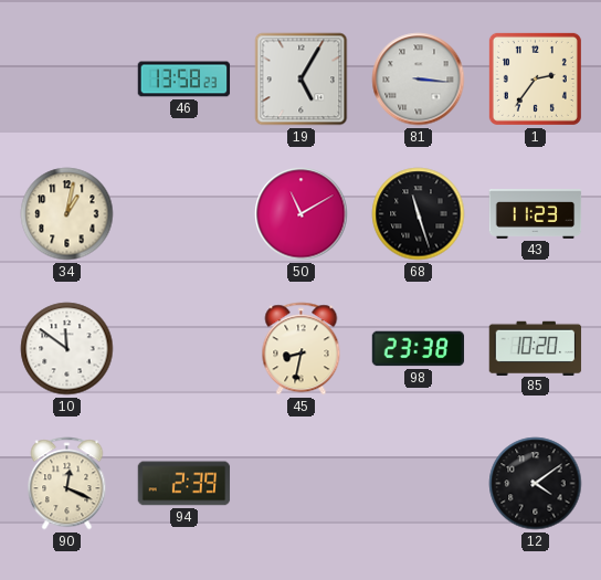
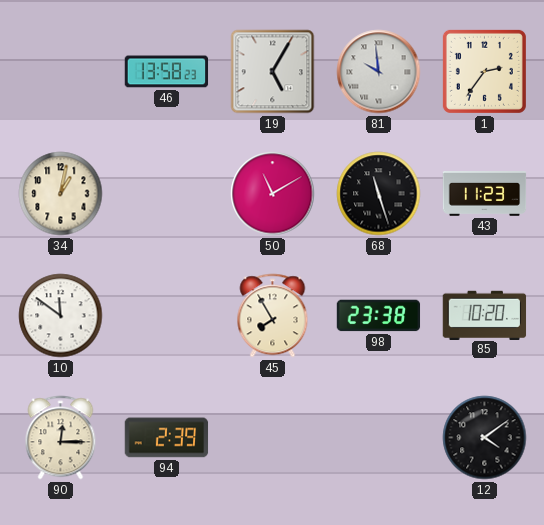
81: 3:16 -> 9:59 (379, 72)
45: 8:32 -> 7:55 (273, 316)
90: 12:19 -> 12:15 (61, 438)
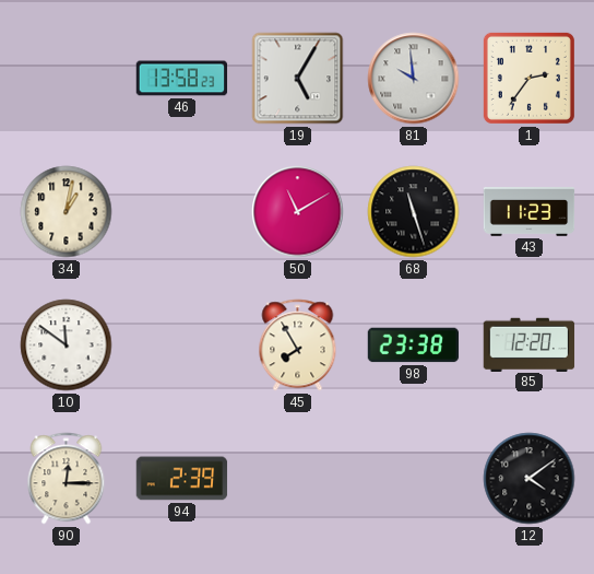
85: 10:20 -> 12:20 (530, 344)
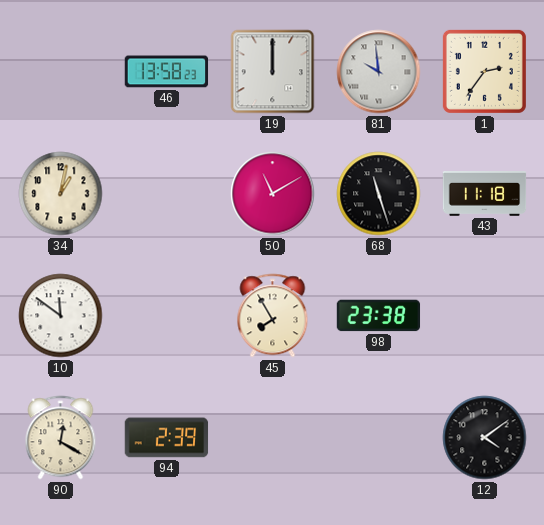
19: 5:05 -> 12:00 (273, 72)
43: 11:23 -> 11:18 (485, 194)
85: 12:20 -> none (530, 344)
90: 12:15 -> 12:20 (61, 438)
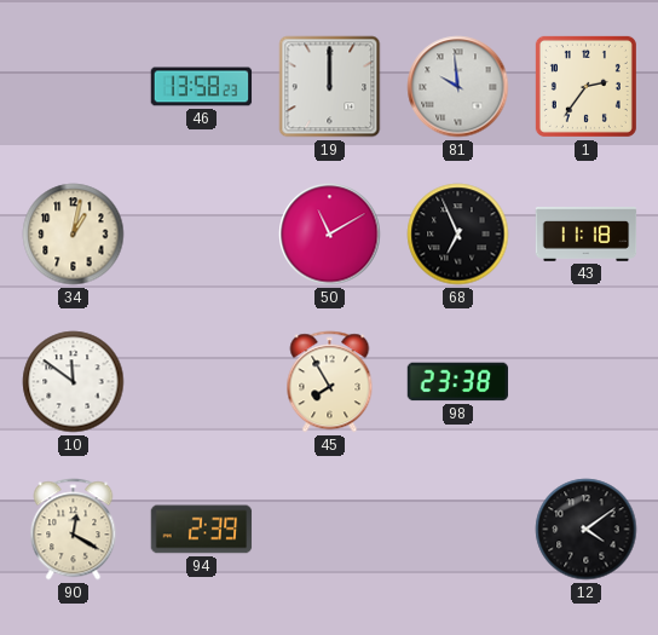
68: 11:27 -> 6:56 (458, 235)
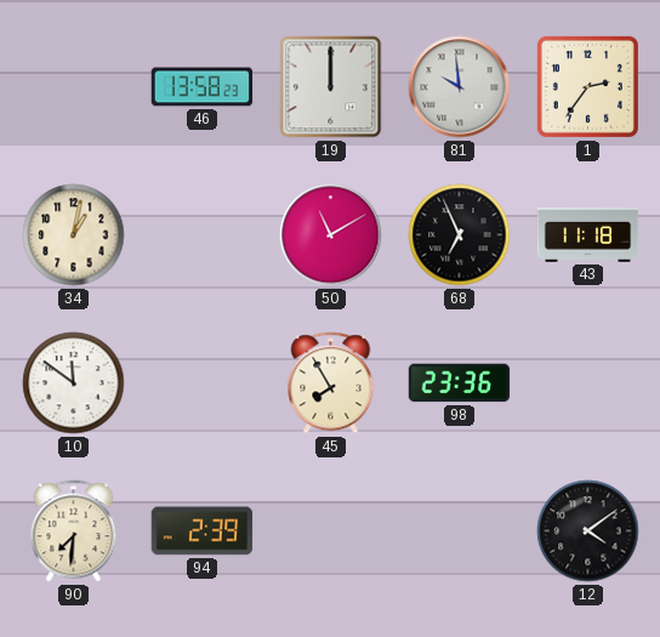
98: 23:38 -> 23:36 (460, 383)
90: 12:20 -> 7:31 (74, 531)
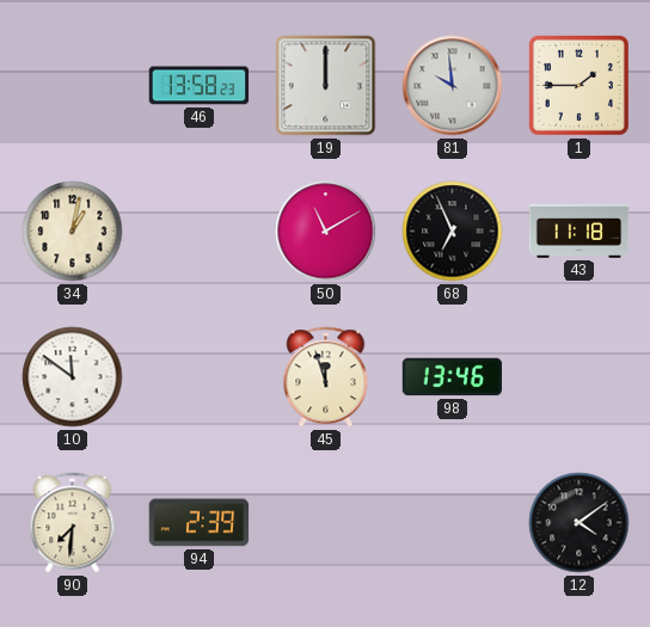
1: 2:36 -> 1:45 (578, 85)
45: 7:55 -> 11:57 (326, 377)
98: 23:36 -> 13:46 (453, 377)
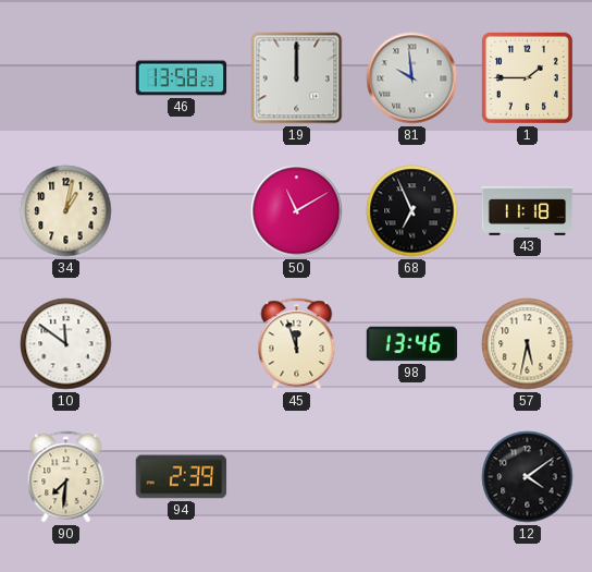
57: none -> 5:32 (528, 344)
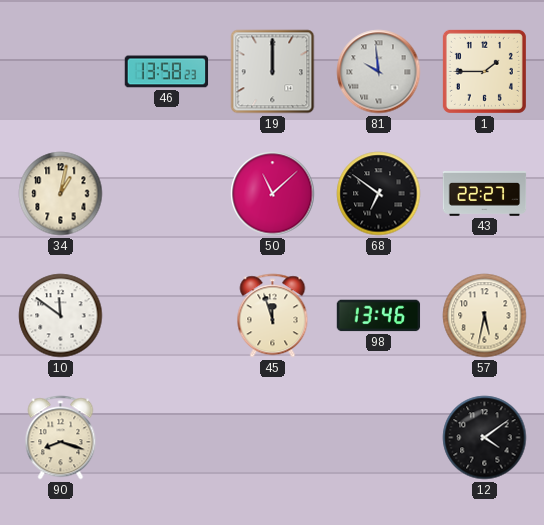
50: 11:10 -> 11:08 (273, 194)
68: 6:56 -> 6:51 (379, 194)
43: 11:18 -> 22:27 (485, 194)
90: 7:31 -> 8:18 (61, 438)
94: 2:39 -> none (182, 477)
